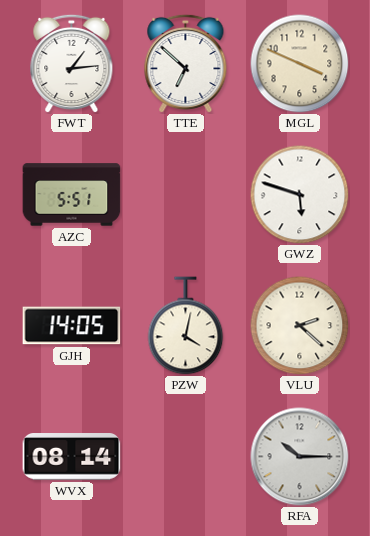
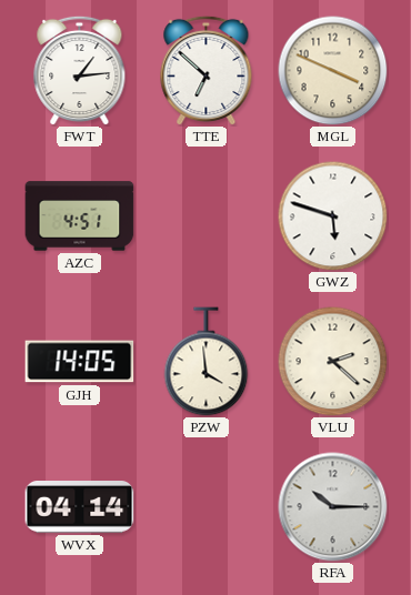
AZC: 5:51 -> 4:51 (80, 216)
PZW: 4:02 -> 3:59 (207, 362)
WVX: 08:14 -> 04:14 (80, 507)
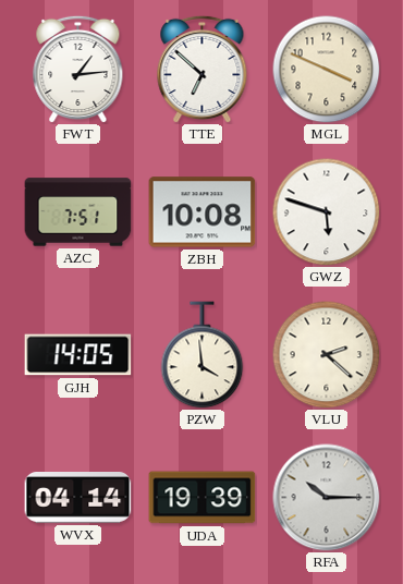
AZC: 4:51 -> 7:51 (78, 212)
ZBH: none -> 10:08 (203, 212)
UDA: none -> 19:39 (203, 498)
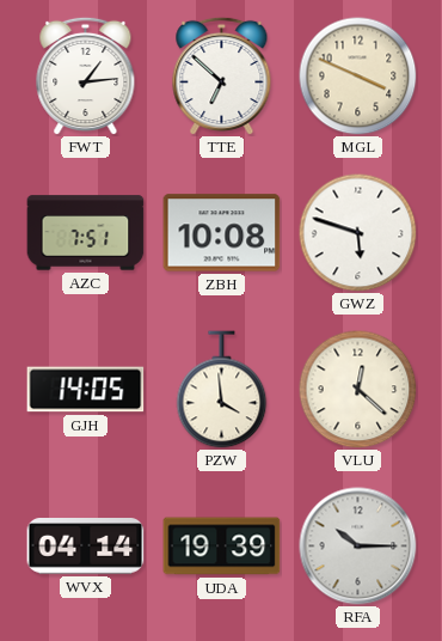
VLU: 2:22 -> 12:22 (358, 390)
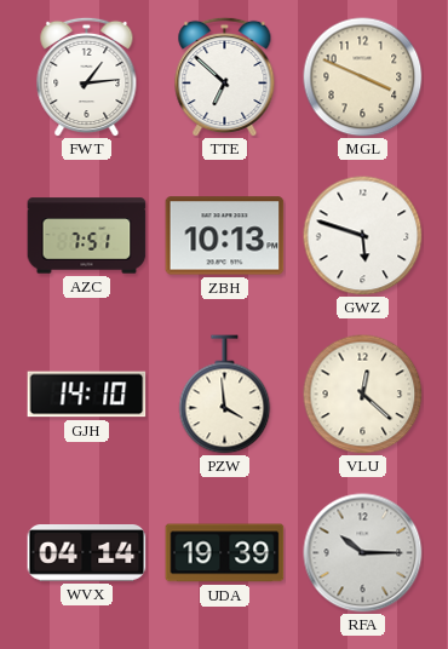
ZBH: 10:08 -> 10:13 (225, 236)
GJH: 14:05 -> 14:10 (87, 395)
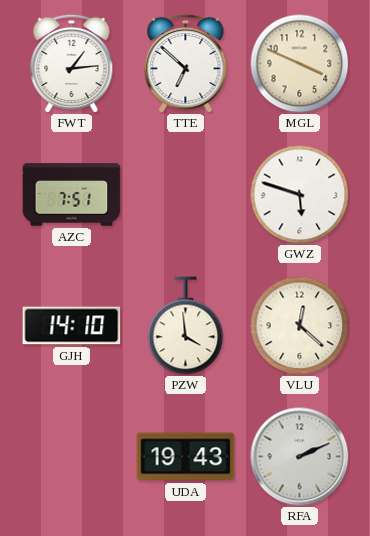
ZBH: 10:13 -> none (225, 236)
WVX: 04:14 -> none (87, 553)
UDA: 19:39 -> 19:43 (186, 457)
RFA: 10:15 -> 2:11 (300, 457)
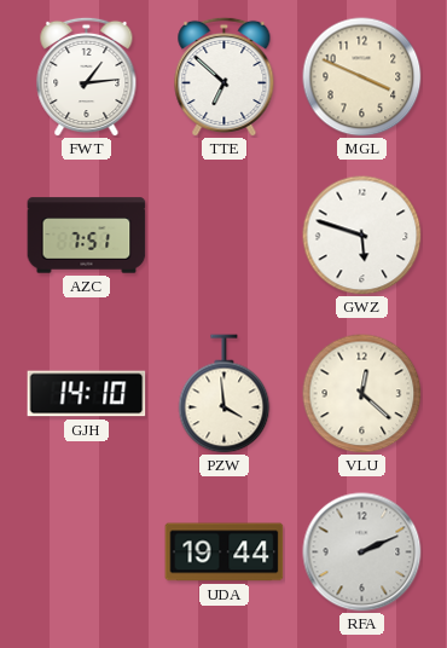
UDA: 19:43 -> 19:44 (225, 552)
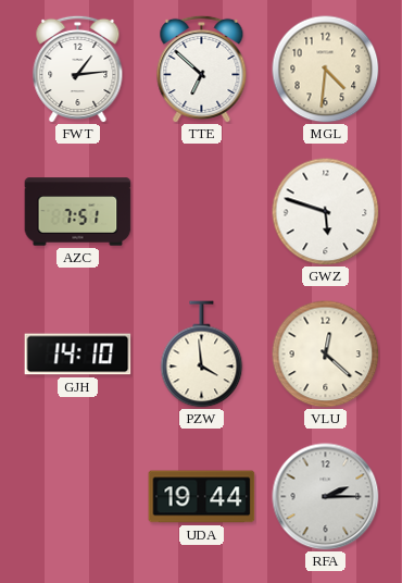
MGL: 3:49 -> 4:31 (326, 70)
RFA: 2:11 -> 2:15 (326, 497)
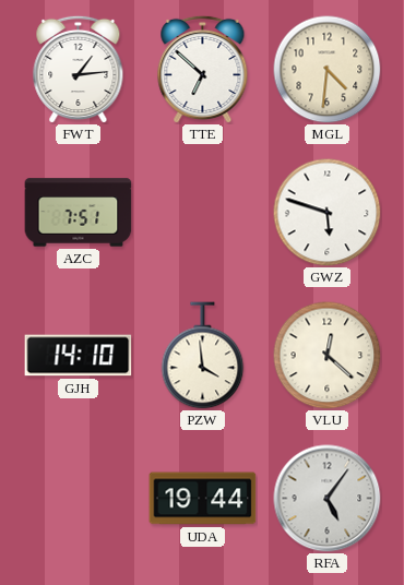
RFA: 2:15 -> 5:06 (328, 499)
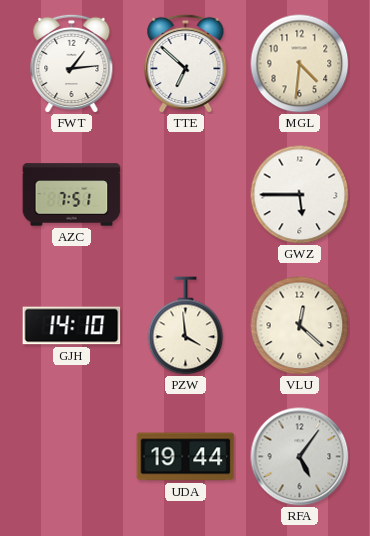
GWZ: 5:48 -> 5:45 (300, 195)
